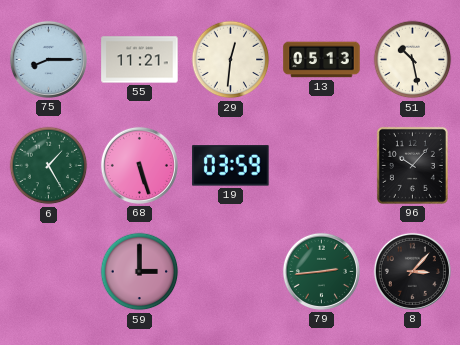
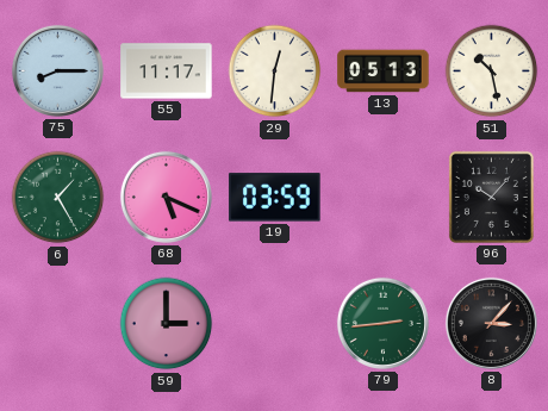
55: 11:21 -> 11:17 (167, 71)
68: 5:27 -> 5:19 (166, 197)
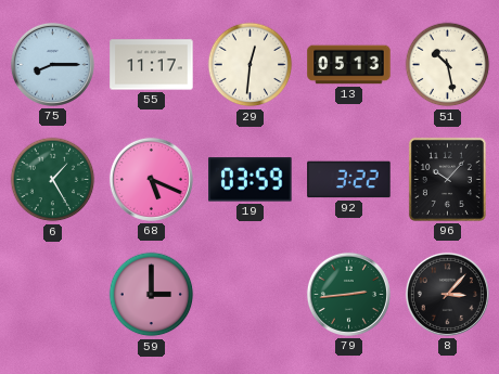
92: none -> 3:22 (349, 180)
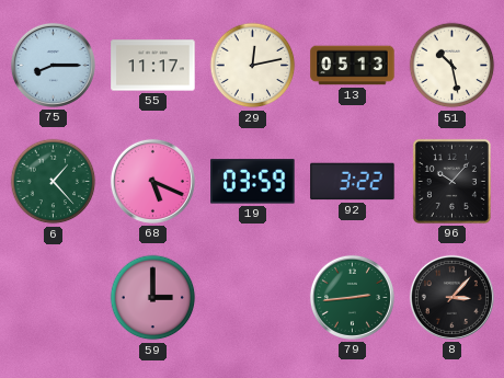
29: 12:31 -> 12:13 (253, 66)
6: 1:25 -> 1:23 (54, 182)
